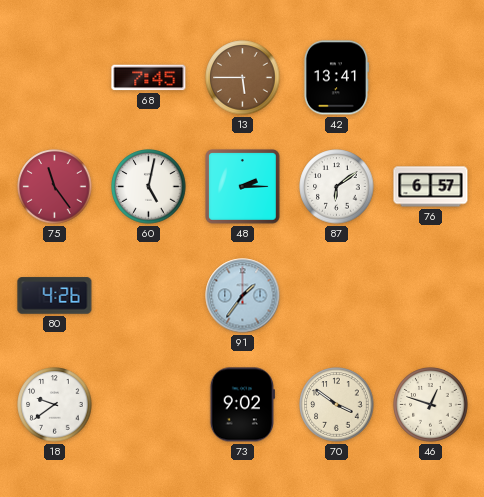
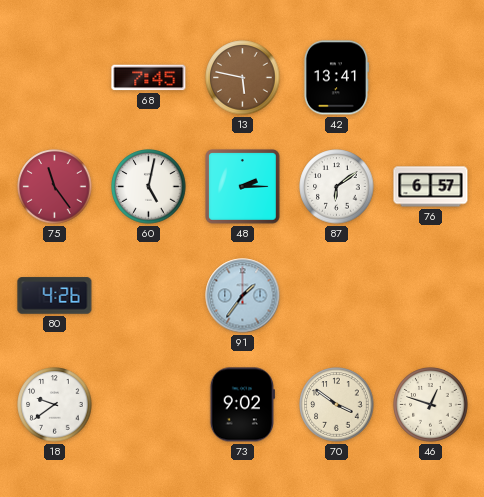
13: 5:45 -> 5:47 (243, 78)
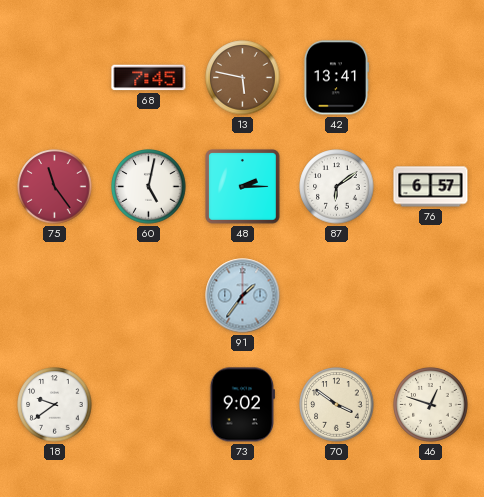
80: 4:26 -> none (55, 296)
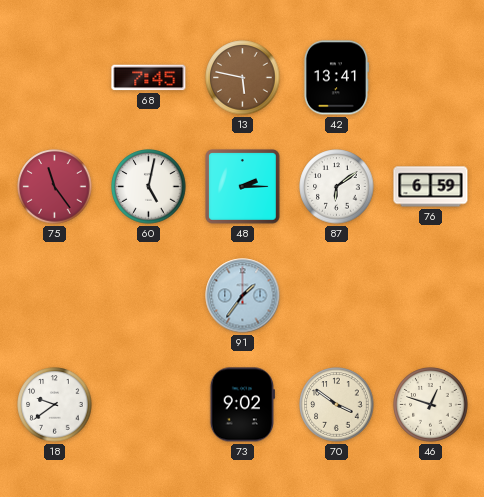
76: 6:57 -> 6:59 (431, 187)
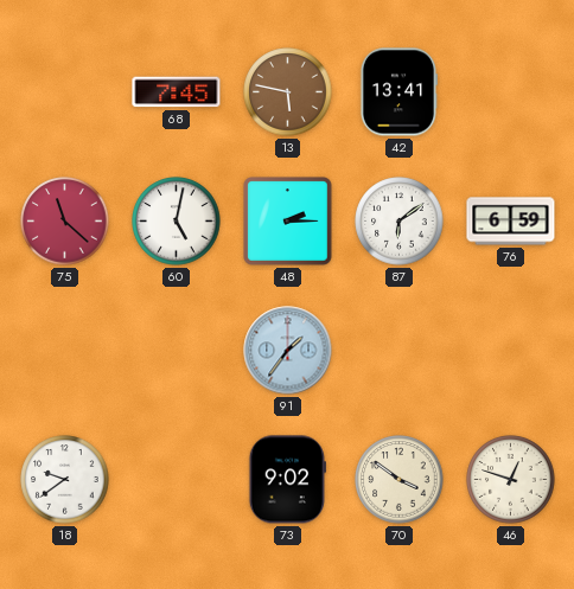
75: 11:24 -> 11:22 (65, 222)
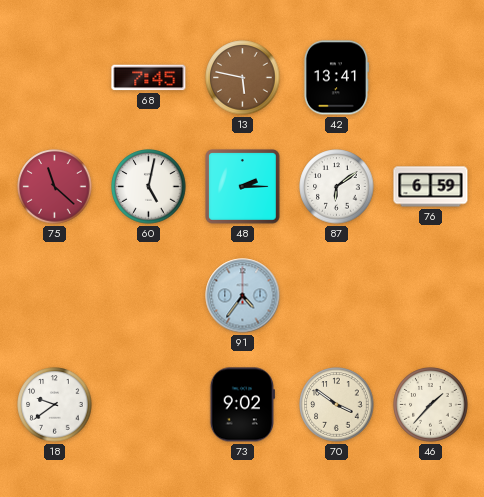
91: 1:36 -> 4:36 (243, 296)
46: 12:48 -> 1:37 (431, 405)
